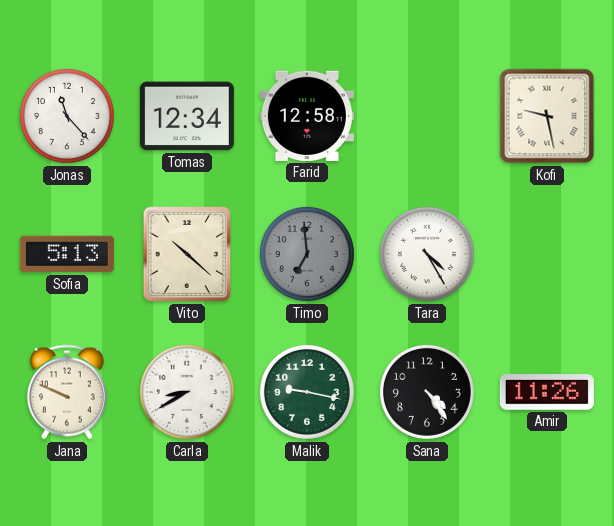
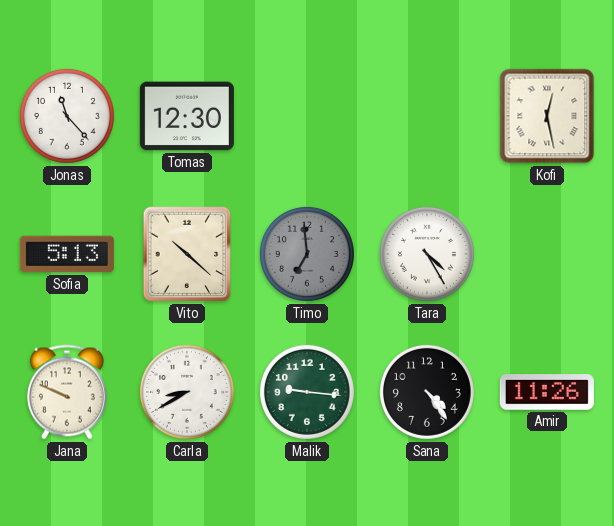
Tomas: 12:34 -> 12:30 (187, 116)
Farid: 12:58 -> none (307, 116)
Kofi: 9:28 -> 12:28 (547, 116)
Malik: 9:17 -> 9:16 (307, 392)
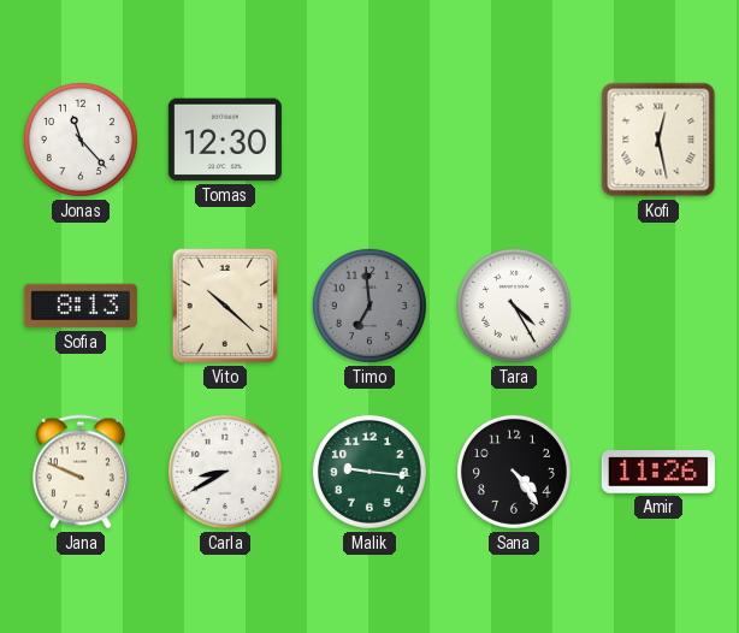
Sofia: 5:13 -> 8:13 (81, 306)
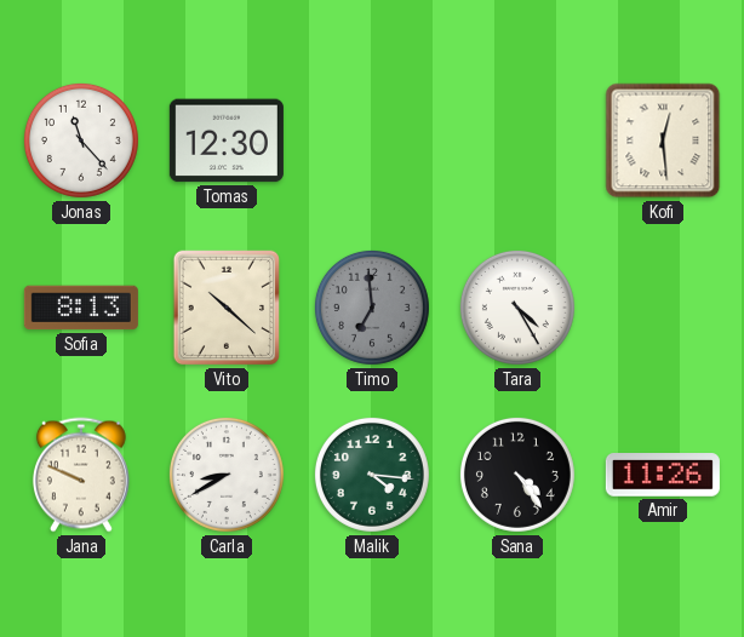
Kofi: 12:28 -> 12:29 (663, 140)
Malik: 9:16 -> 4:16 (372, 475)
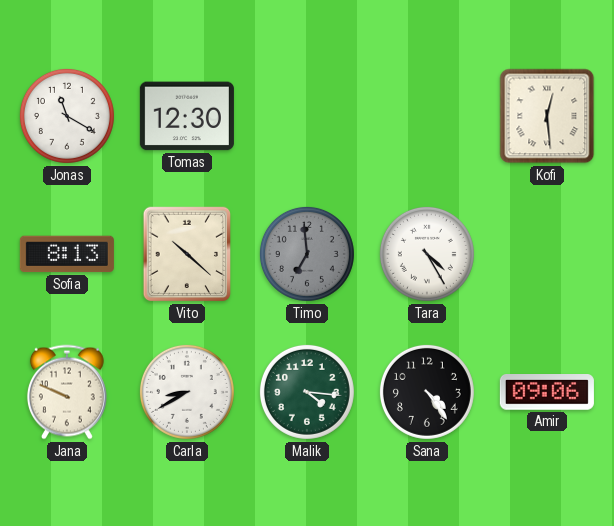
Jonas: 11:23 -> 11:20 (67, 116)
Amir: 11:26 -> 09:06 (547, 392)
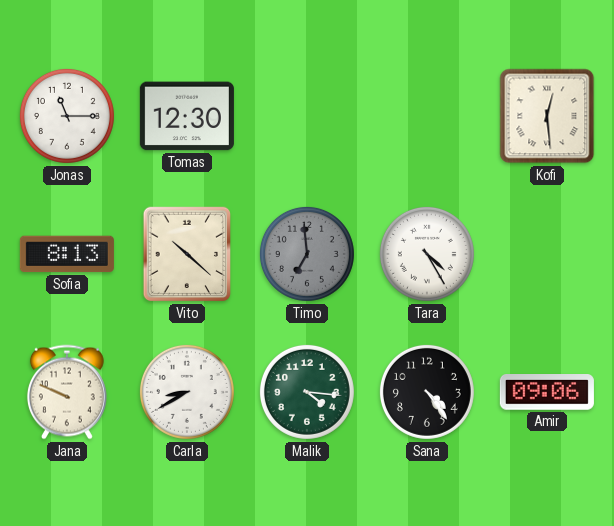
Jonas: 11:20 -> 11:15 (67, 116)
